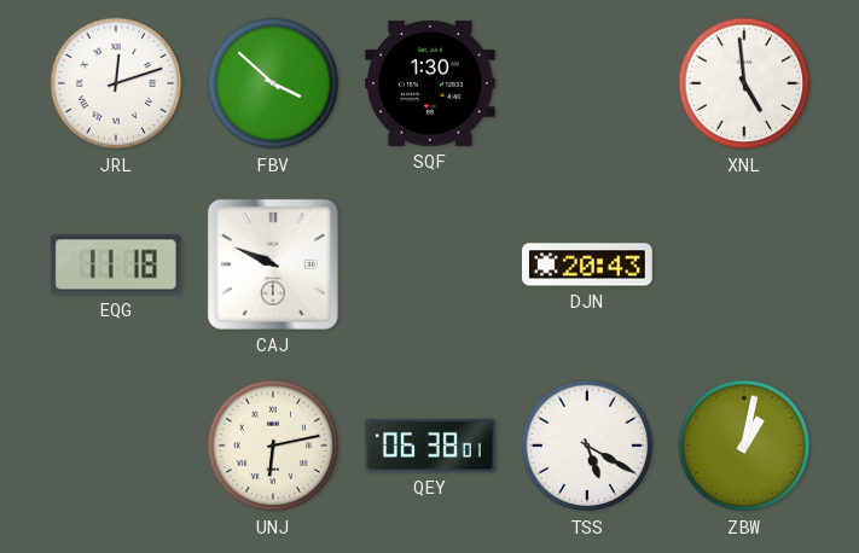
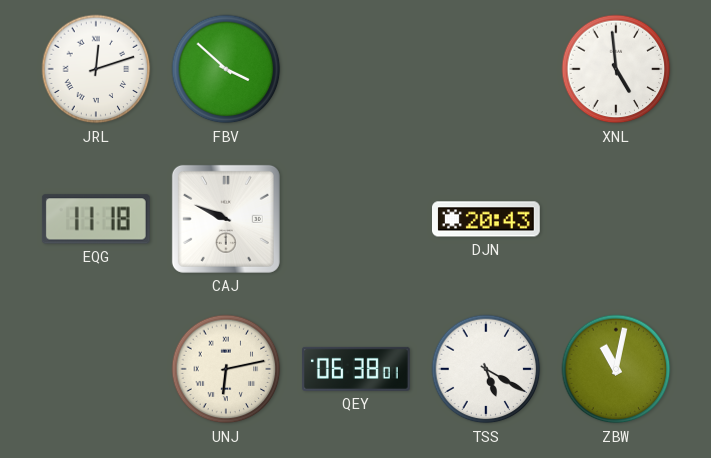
SQF: 1:30 -> none (431, 83)
ZBW: 1:02 -> 11:02 (616, 369)
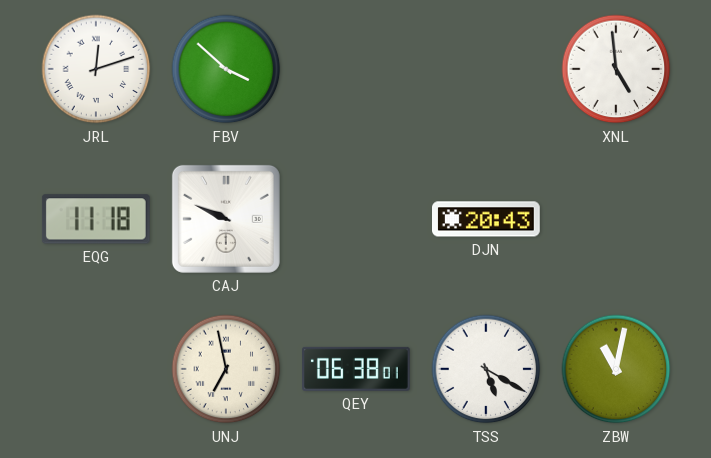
UNJ: 6:13 -> 6:58 (226, 369)
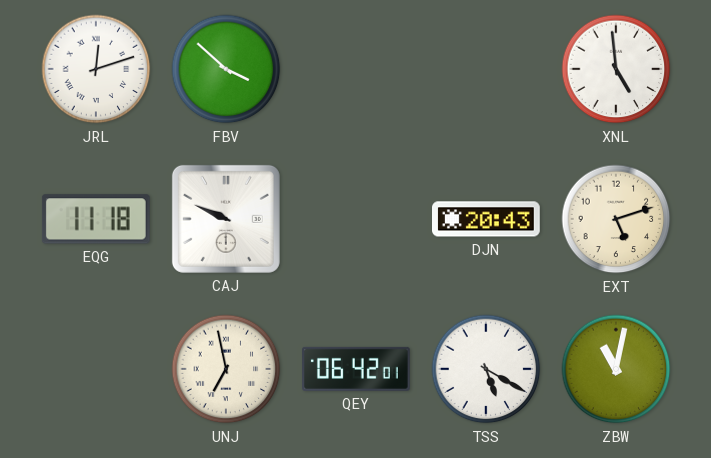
EXT: none -> 5:12 (616, 219)
QEY: 06:38 -> 06:42 (357, 369)
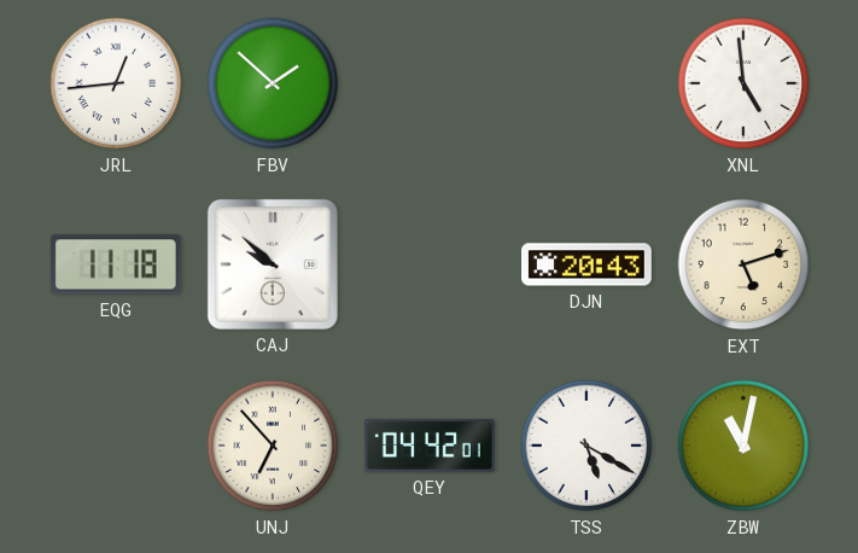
JRL: 12:12 -> 12:44 (116, 83)
FBV: 3:52 -> 1:52 (273, 83)
CAJ: 9:49 -> 9:52 (273, 264)
UNJ: 6:58 -> 6:53 (273, 446)
QEY: 06:42 -> 04:42 (431, 446)
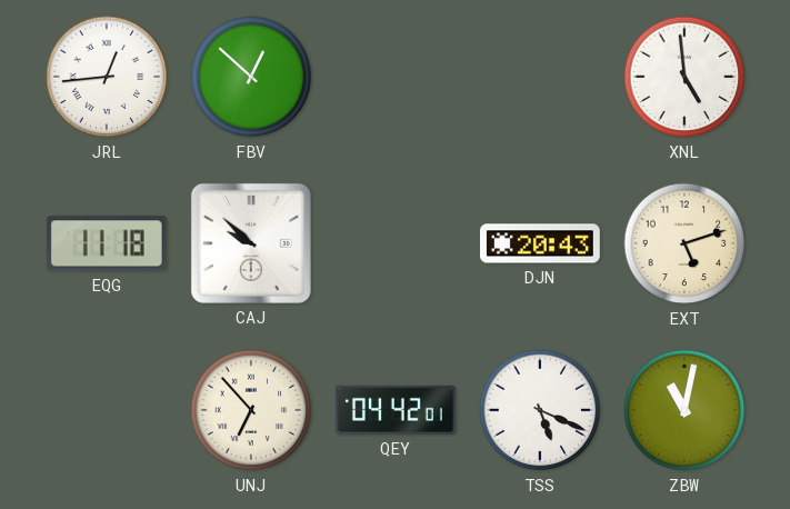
FBV: 1:52 -> 12:52 (251, 77)
TSS: 5:20 -> 5:19 (540, 410)
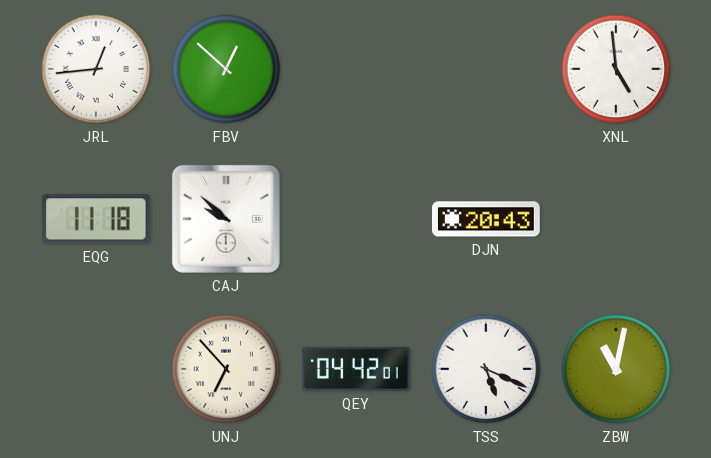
EXT: 5:12 -> none (684, 243)
